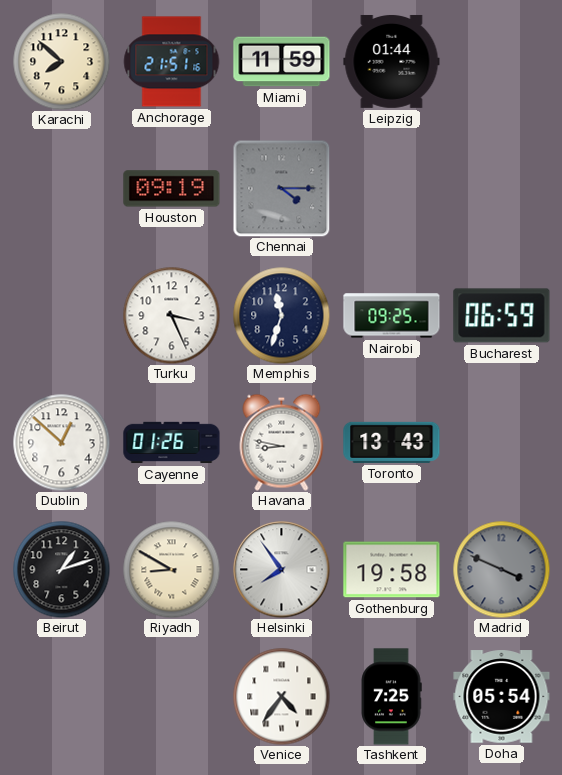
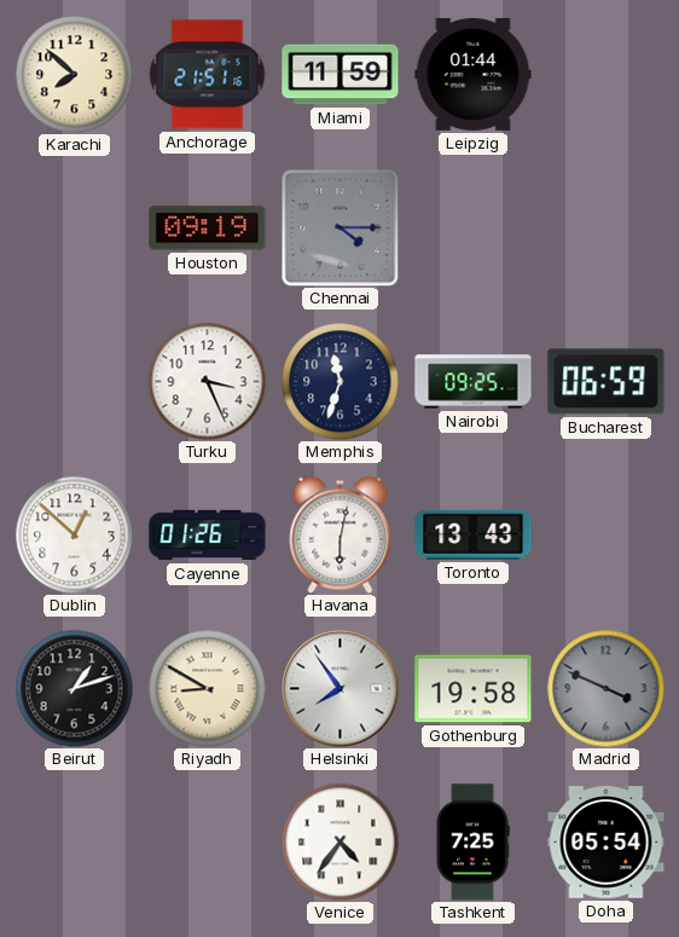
Havana: 8:47 -> 6:02 (341, 534)
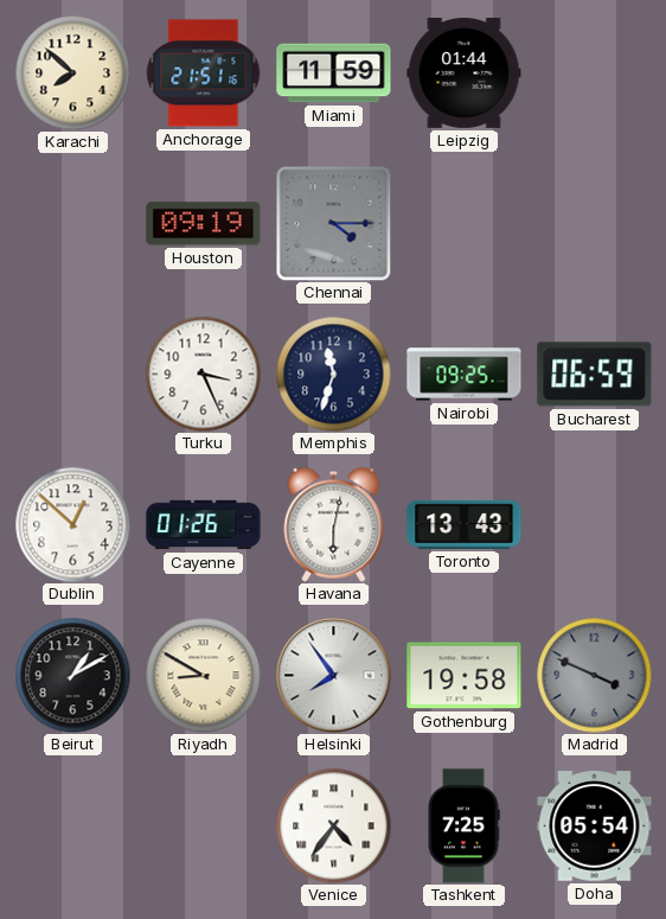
Beirut: 1:12 -> 1:10 (72, 675)
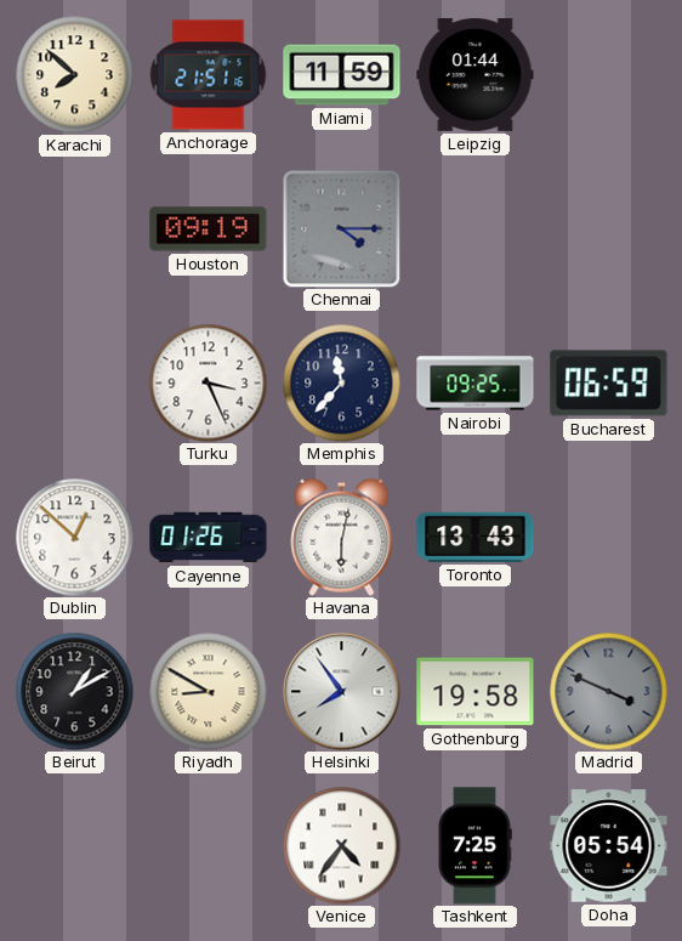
Memphis: 11:33 -> 11:37 (341, 382)
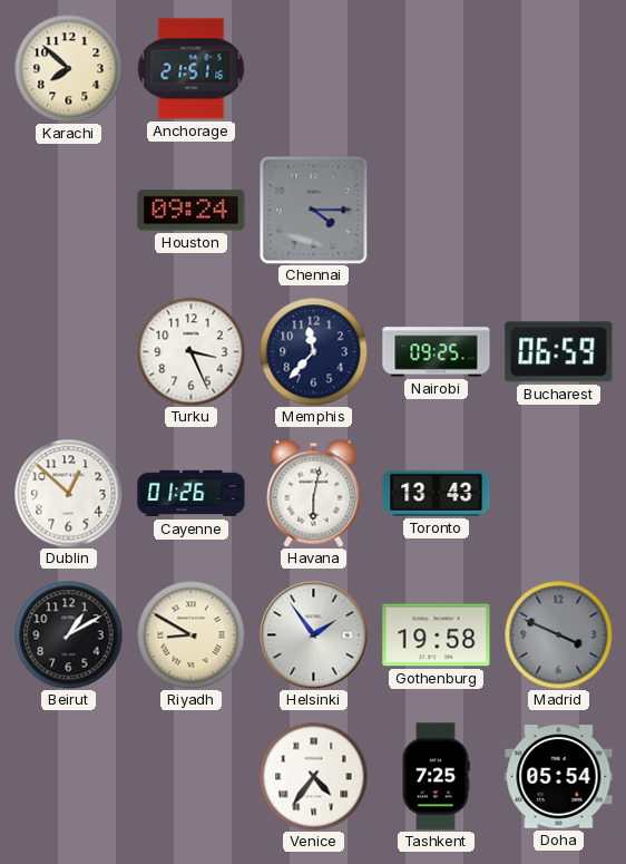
Miami: 11:59 -> none (342, 75)
Leipzig: 01:44 -> none (476, 74)
Houston: 09:19 -> 09:24 (192, 211)
Helsinki: 7:54 -> 1:54 (314, 635)
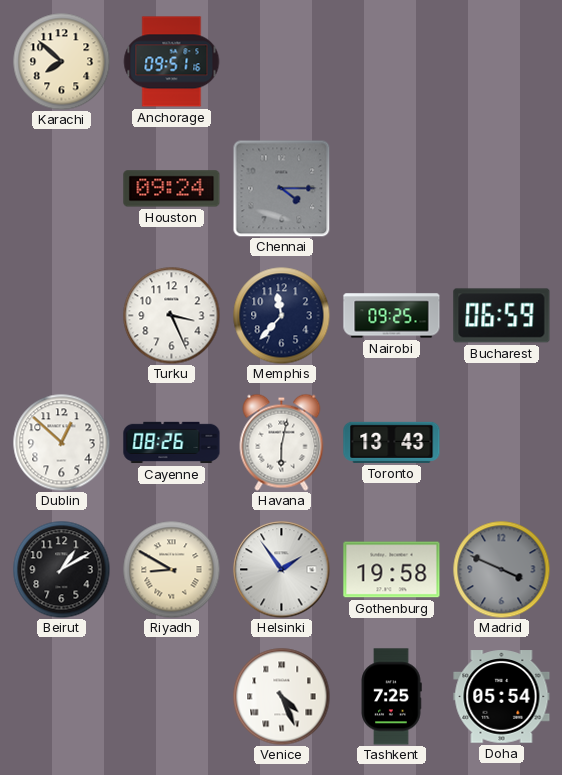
Anchorage: 21:51 -> 09:51 (171, 62)
Cayenne: 01:26 -> 08:26 (172, 443)
Venice: 4:36 -> 4:26 (281, 696)
